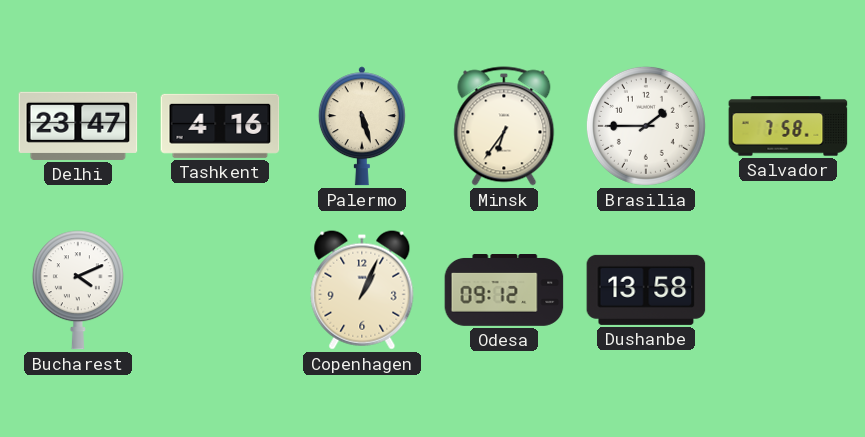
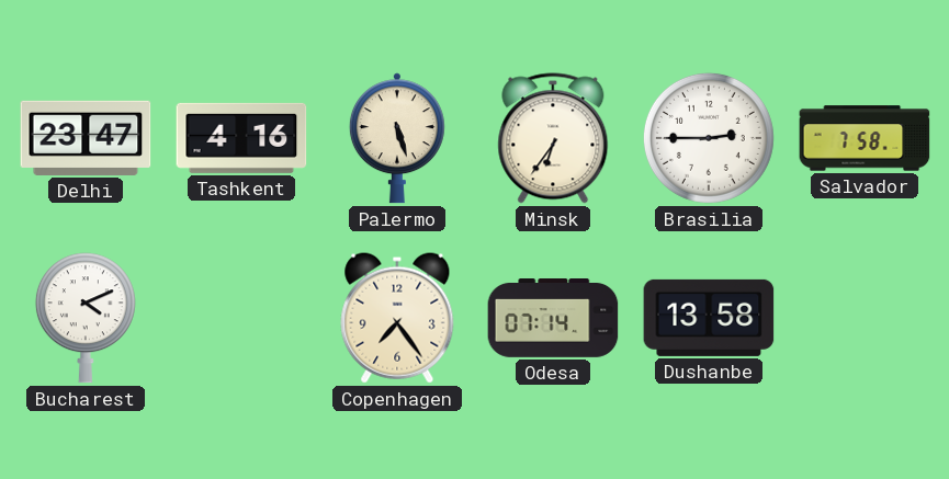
Brasilia: 1:45 -> 2:45 (709, 138)
Copenhagen: 1:04 -> 7:24 (397, 318)
Odesa: 09:12 -> 07:14 (553, 319)
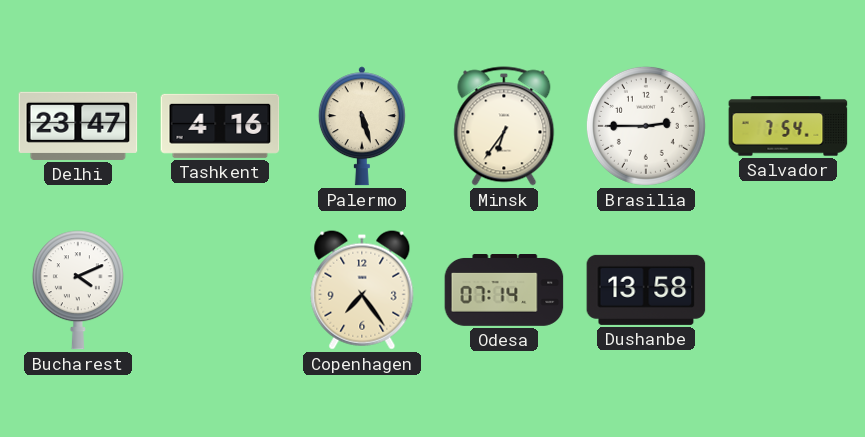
Salvador: 7:58 -> 7:54 (788, 126)
